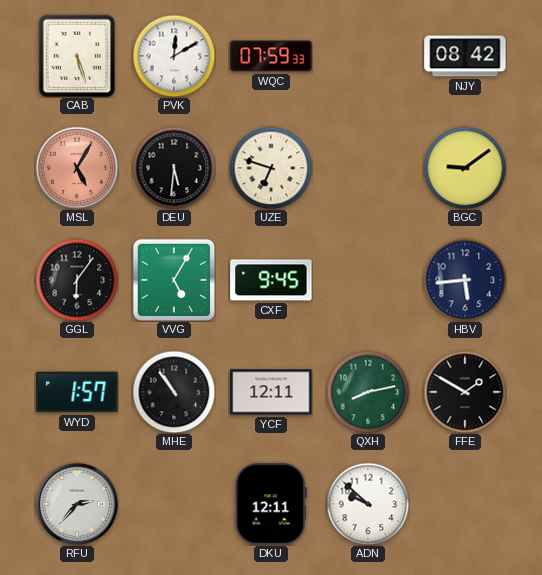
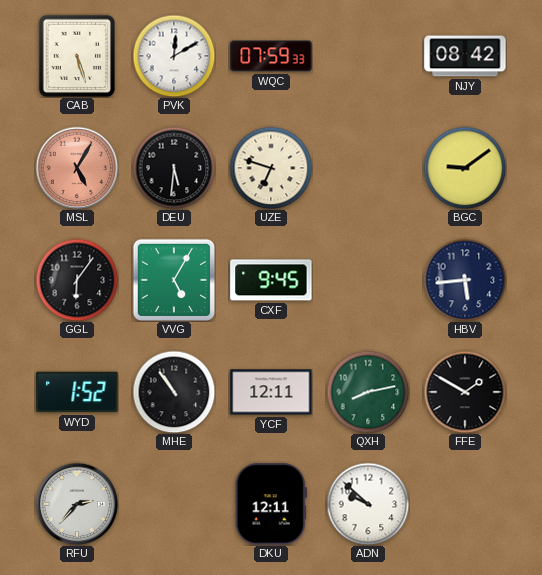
WYD: 1:57 -> 1:52 (77, 392)
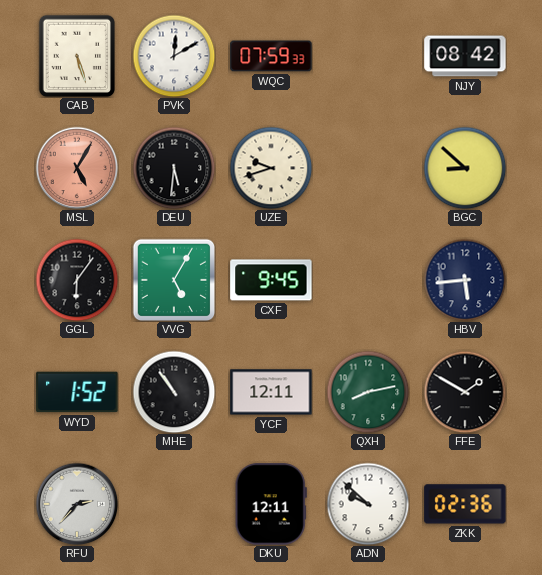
UZE: 6:48 -> 9:42 (271, 168)
BGC: 9:09 -> 8:52 (465, 168)
ZKK: none -> 02:36 (465, 504)
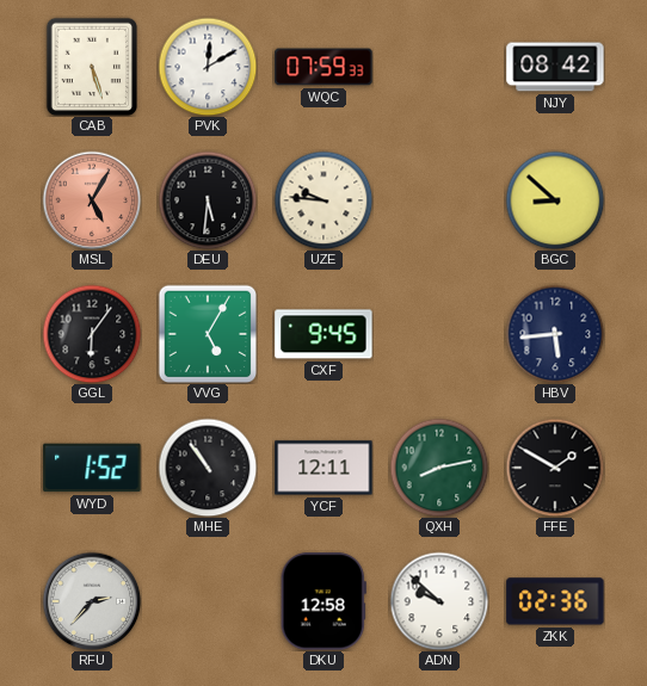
UZE: 9:42 -> 9:46 (323, 200)
DKU: 12:11 -> 12:58 (323, 601)
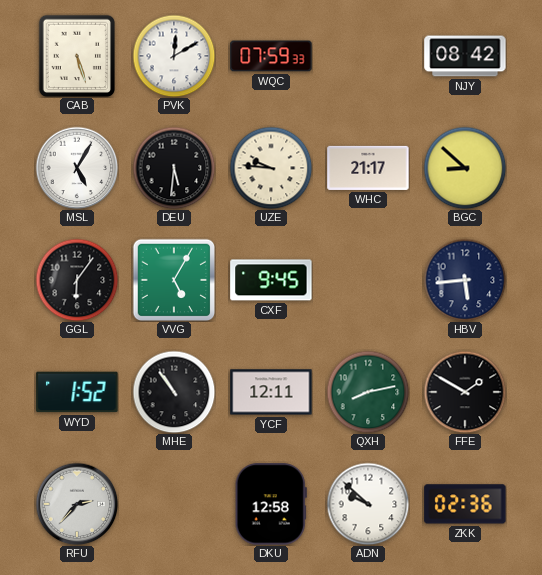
MSL dial: salmon -> white (77, 168)
WHC: none -> 21:17 (368, 168)
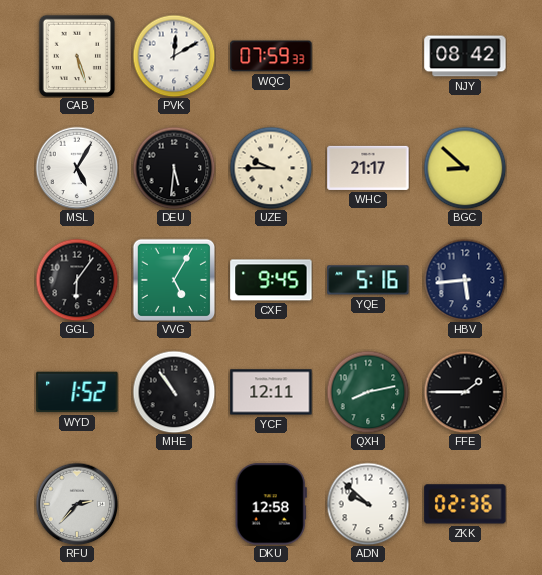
UZE: 9:46 -> 9:45 (271, 168)
YQE: none -> 5:16 (368, 280)
FFE: 1:50 -> 1:45 (465, 392)
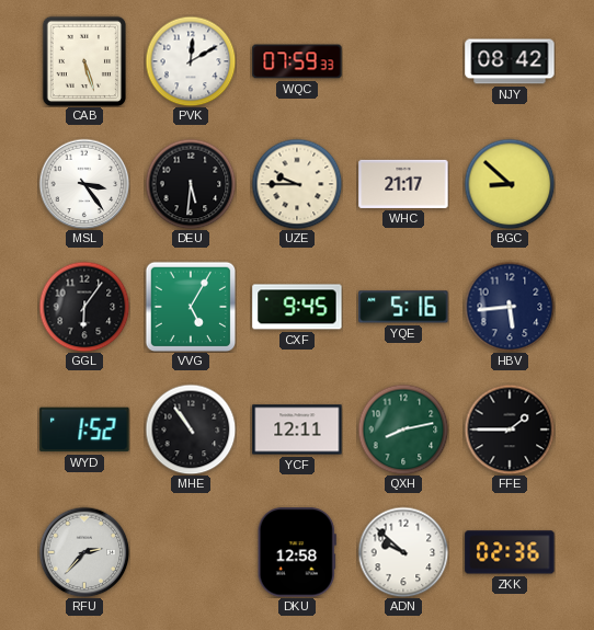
MSL: 5:05 -> 3:24 (84, 184)
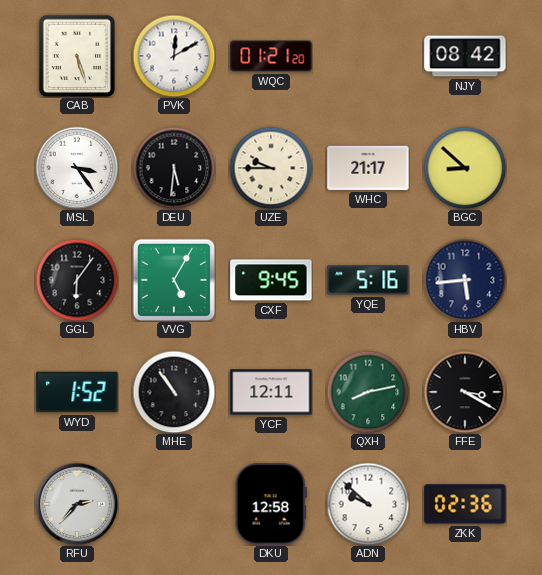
WQC: 07:59 -> 01:21 (271, 56)
FFE: 1:45 -> 3:20 (465, 392)
